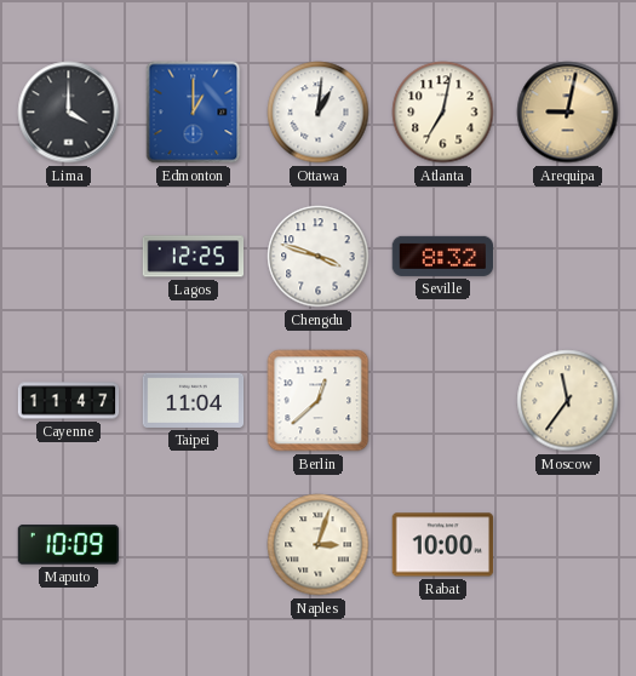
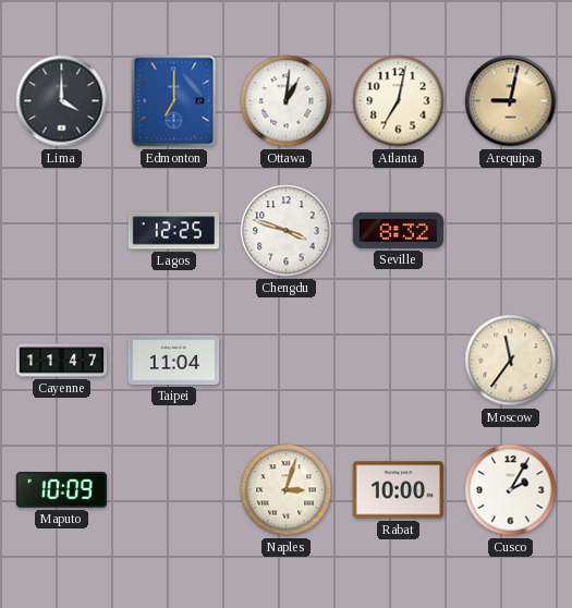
Edmonton: 1:00 -> 7:00 (174, 101)
Berlin: 12:38 -> none (319, 401)
Cusco: none -> 2:05 (511, 490)
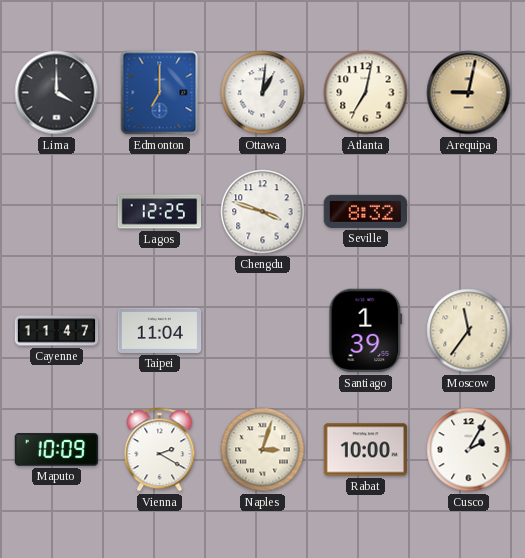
Santiago: none -> 1:39 (366, 331)
Vienna: none -> 2:20 (160, 450)
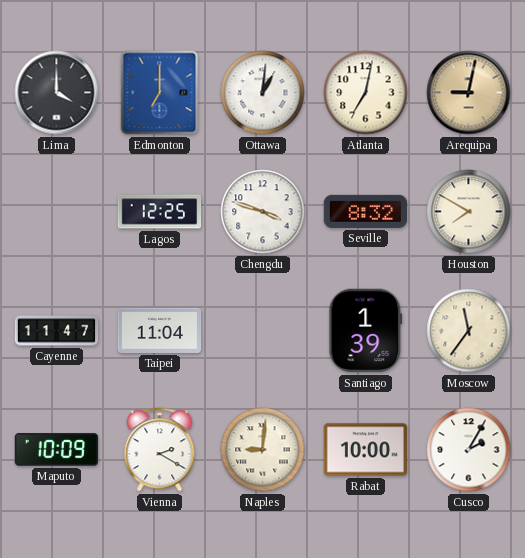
Houston: none -> 7:50 (469, 212)
Naples: 3:03 -> 9:01 (263, 450)
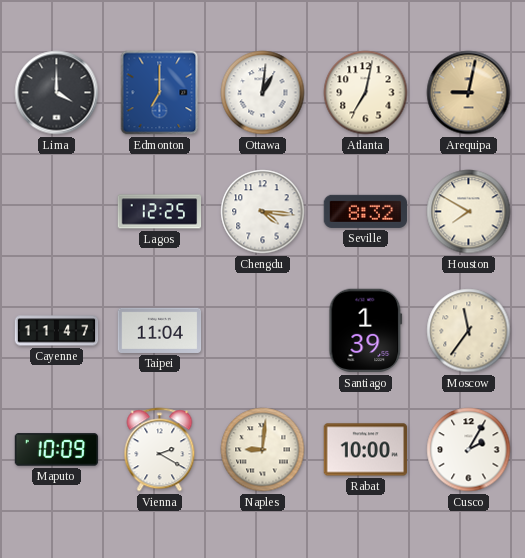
Chengdu: 3:48 -> 4:16 (263, 212)
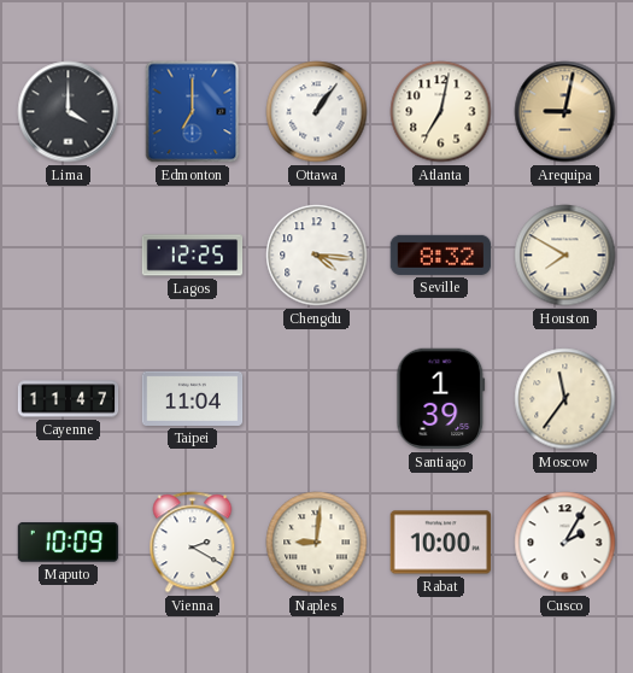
Ottawa: 1:01 -> 1:06 (317, 112)
